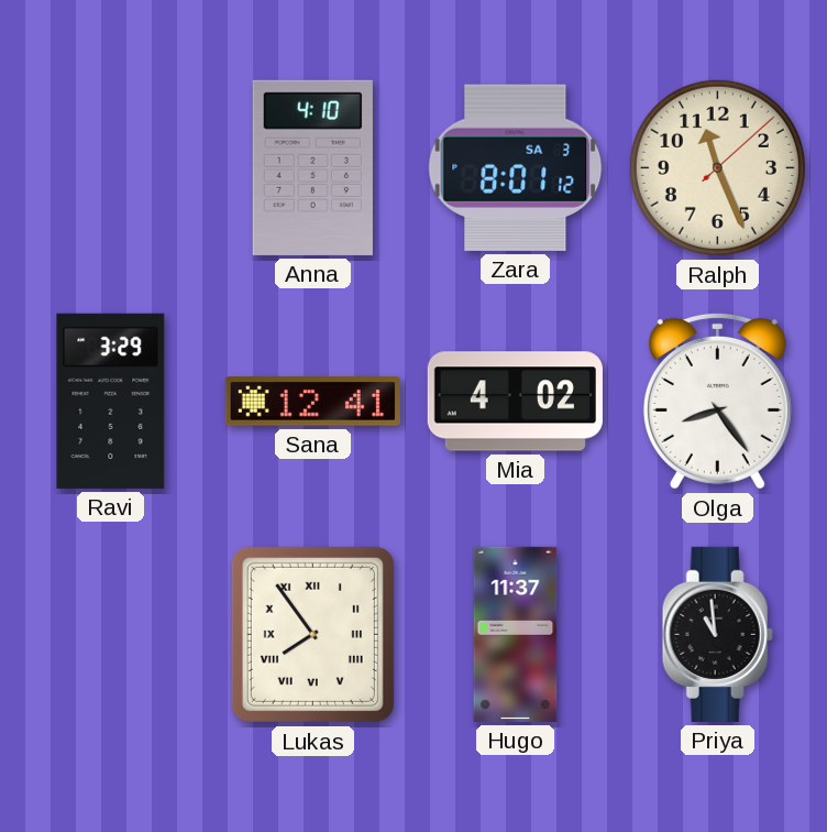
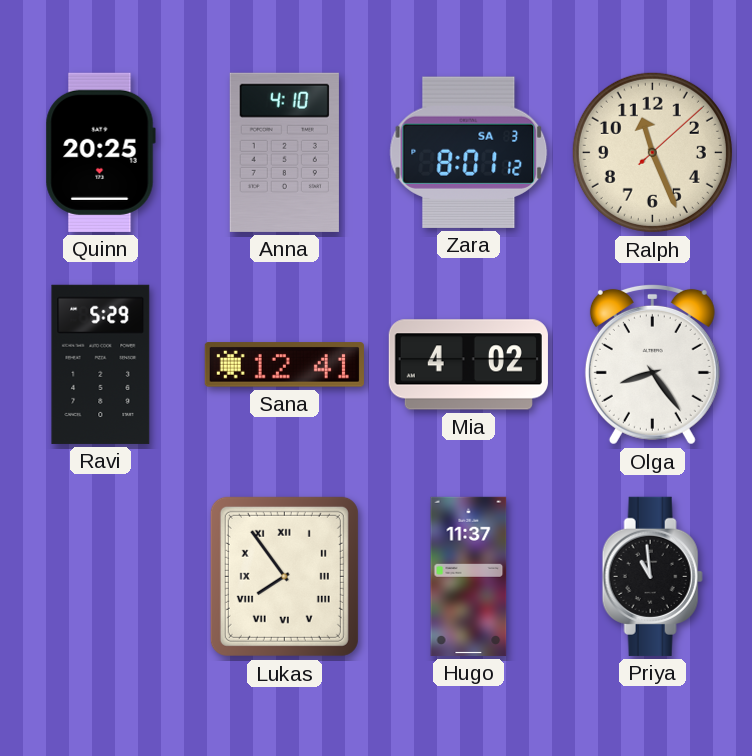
Quinn: none -> 20:25 (100, 152)
Ravi: 3:29 -> 5:29 (101, 364)
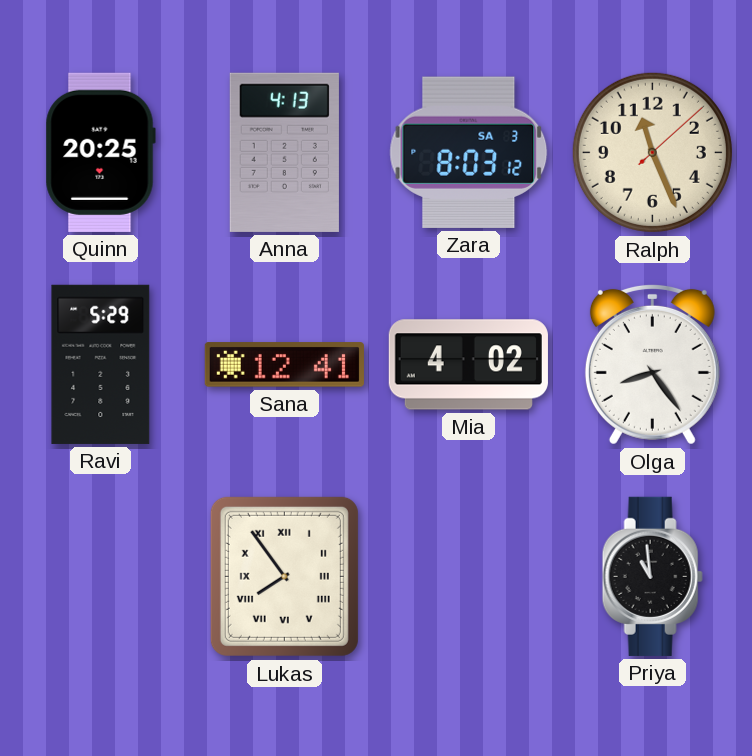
Anna: 4:10 -> 4:13 (284, 152)
Zara: 8:01 -> 8:03 (469, 152)
Hugo: 11:37 -> none (469, 576)
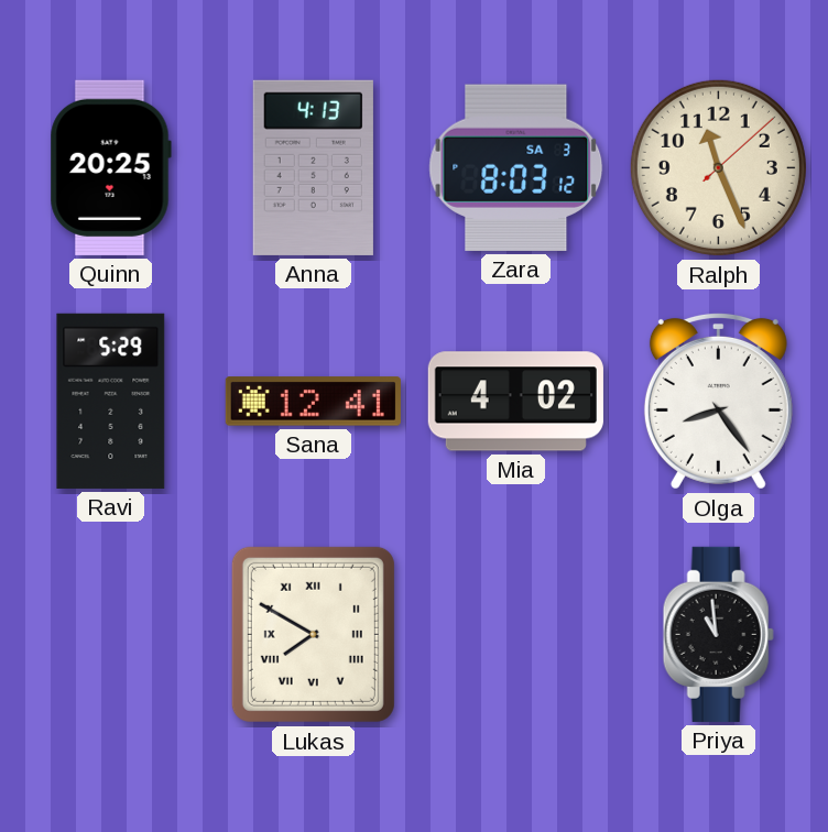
Lukas: 7:54 -> 7:50 (313, 634)
